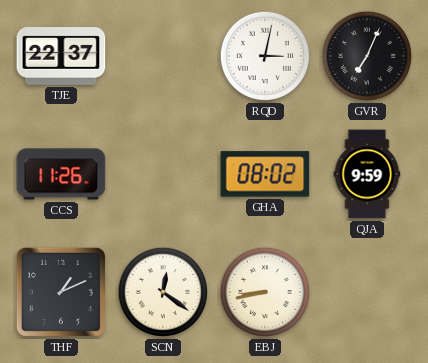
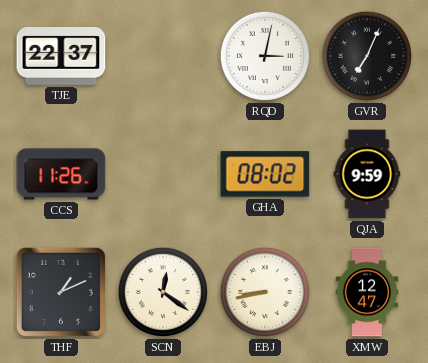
XMW: none -> 12:47 (367, 292)
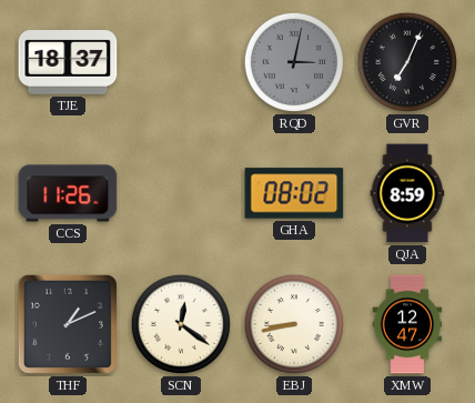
TJE: 22:37 -> 18:37 (68, 63)
RQD dial: white -> grey (294, 62)
QJA: 9:59 -> 8:59 (407, 193)
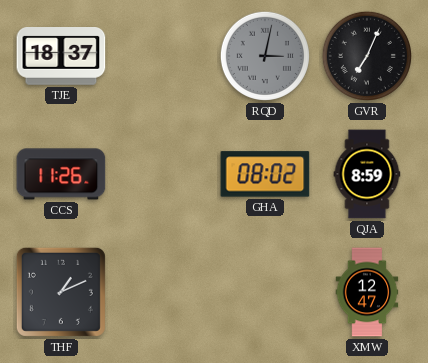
SCN: 12:21 -> none (181, 324)
EBJ: 8:43 -> none (294, 324)
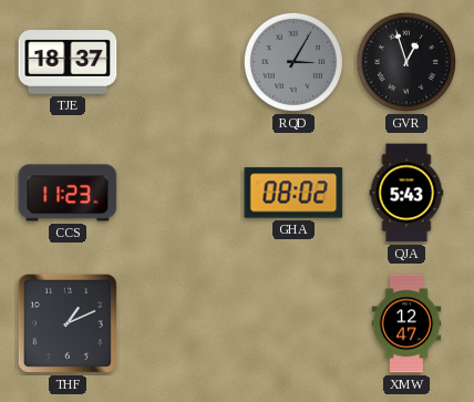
RQD: 3:02 -> 3:05 (293, 62)
GVR: 7:04 -> 12:57 (406, 62)
CCS: 11:26 -> 11:23 (68, 193)
QJA: 8:59 -> 5:43 (406, 193)
